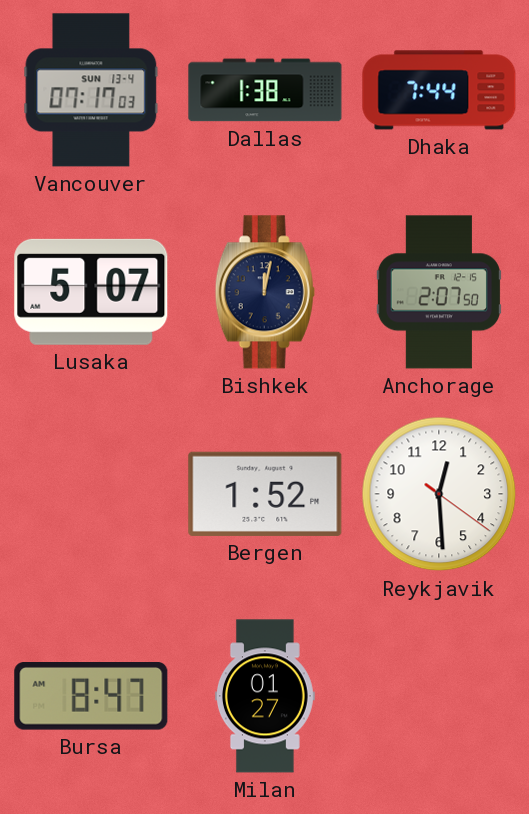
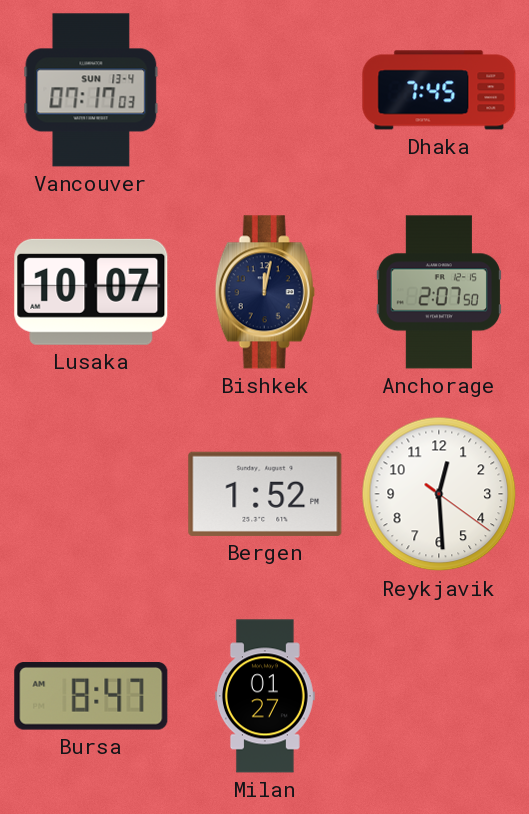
Dallas: 1:38 -> none (265, 90)
Dhaka: 7:44 -> 7:45 (439, 90)
Lusaka: 5:07 -> 10:07 (91, 292)
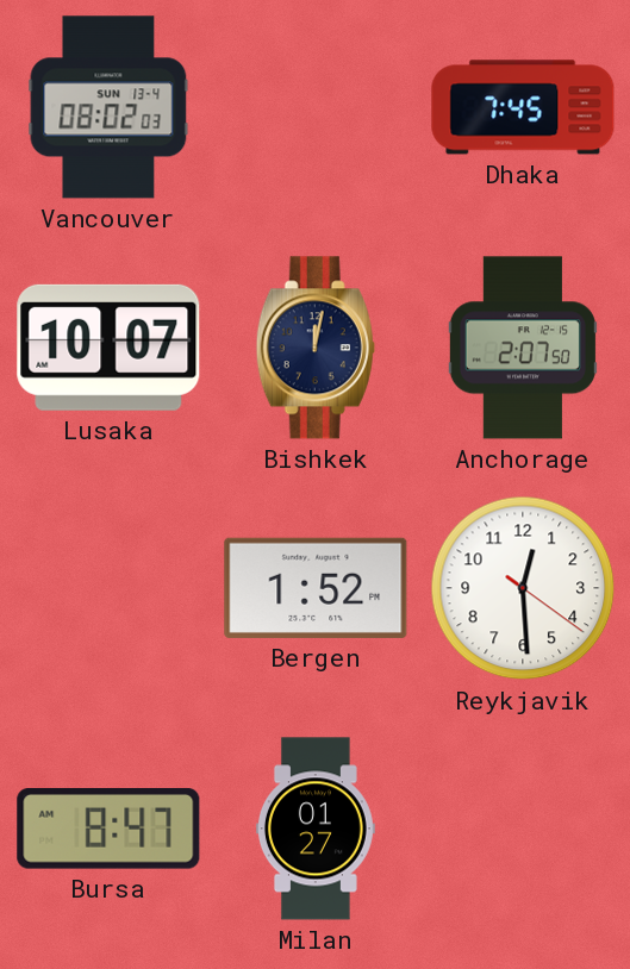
Vancouver: 07:17 -> 08:02 (108, 107)
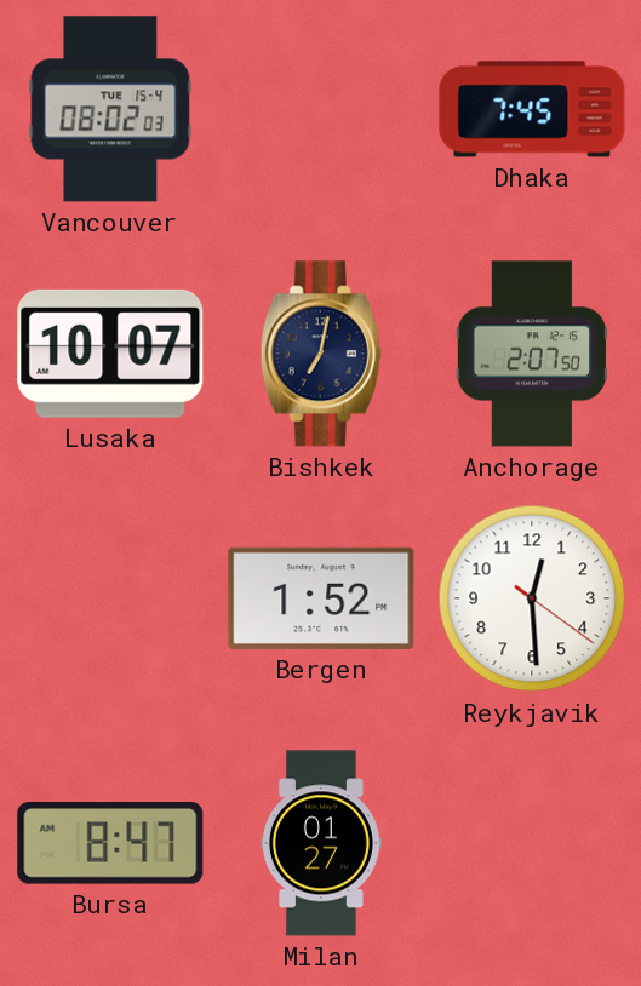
Vancouver date: SUN 13-4 -> TUE 15-4 (110, 109)
Bishkek: 12:02 -> 7:02 (321, 354)
